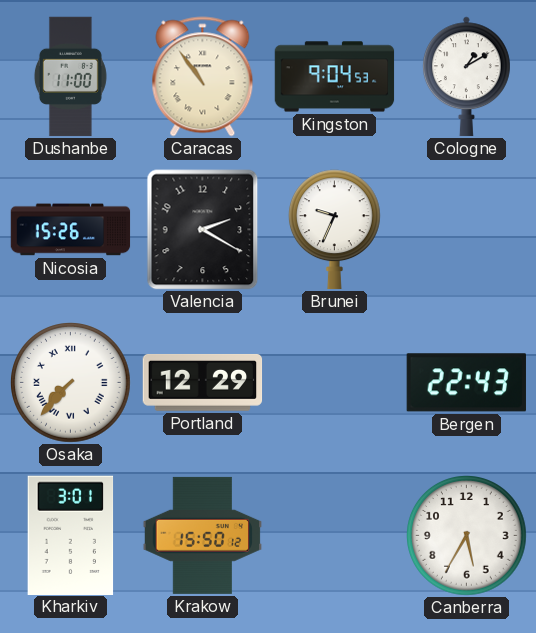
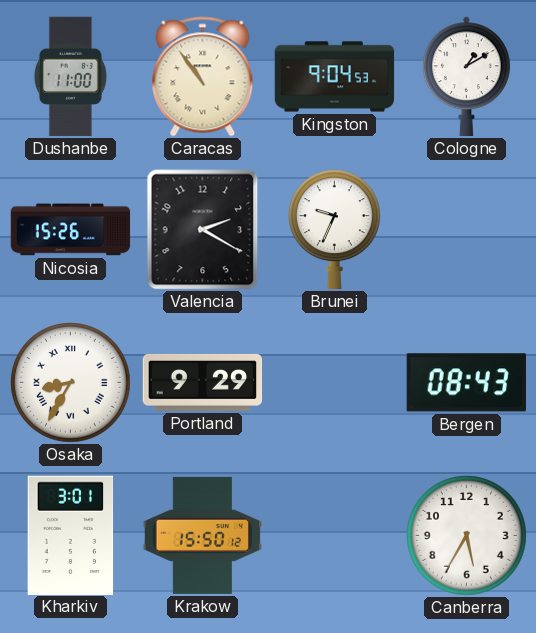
Osaka: 7:37 -> 8:35 (71, 383)
Portland: 12:29 -> 9:29 (203, 383)
Bergen: 22:43 -> 08:43 (466, 383)
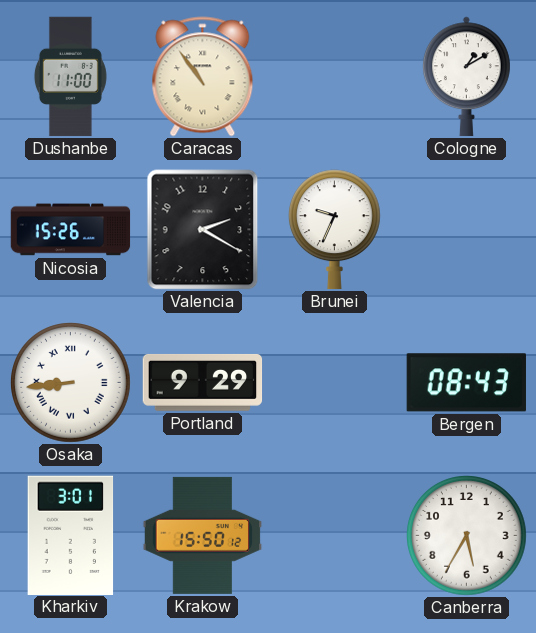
Kingston: 9:04 -> none (335, 77)
Osaka: 8:35 -> 8:44 (71, 383)
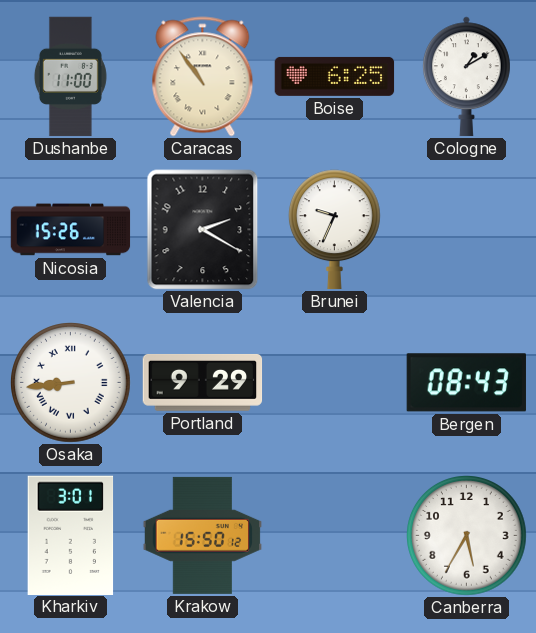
Boise: none -> 6:25 (335, 76)
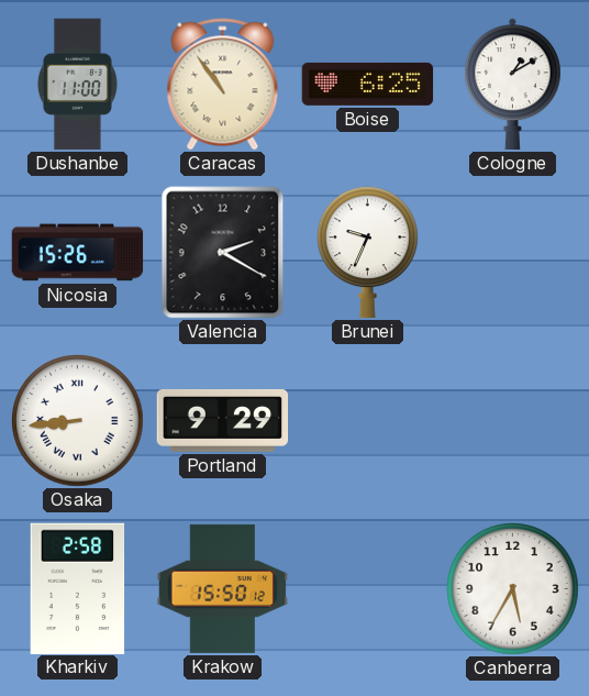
Bergen: 08:43 -> none (466, 383)
Kharkiv: 3:01 -> 2:58 (78, 588)
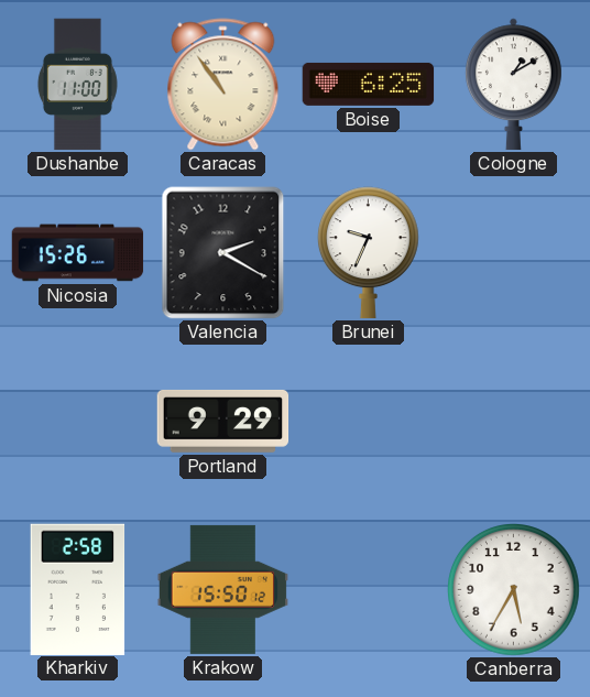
Osaka: 8:44 -> none (78, 421)
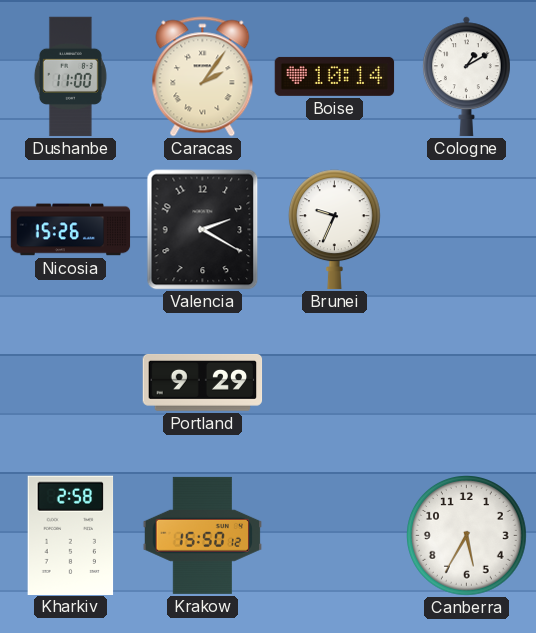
Caracas: 10:54 -> 2:06 (203, 77)
Boise: 6:25 -> 10:14 (335, 76)
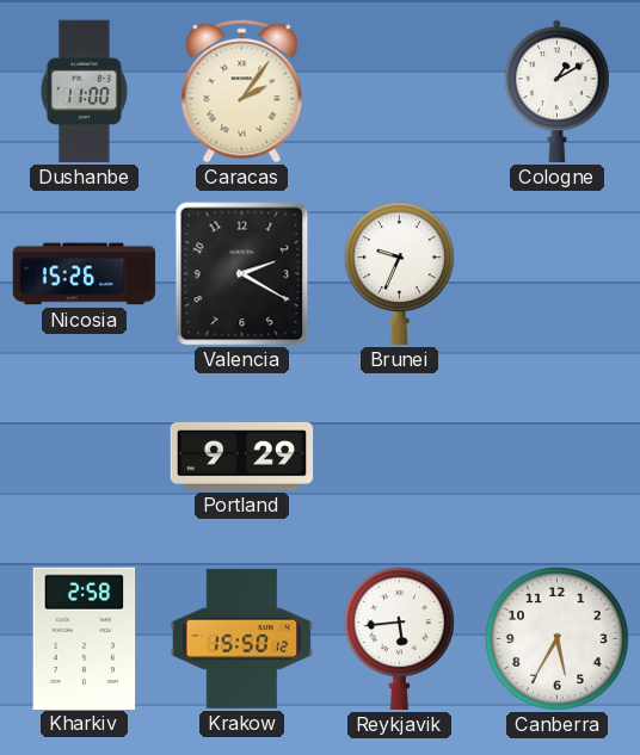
Boise: 10:14 -> none (335, 76)
Reykjavik: none -> 5:44 (399, 639)
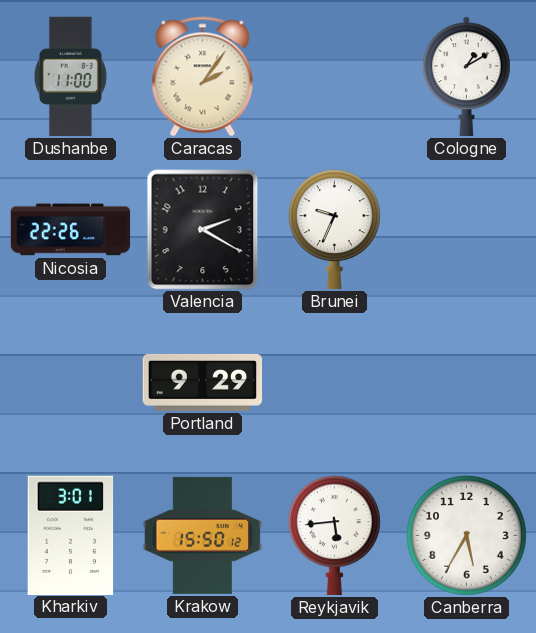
Nicosia: 15:26 -> 22:26 (71, 230)
Kharkiv: 2:58 -> 3:01 (71, 535)
